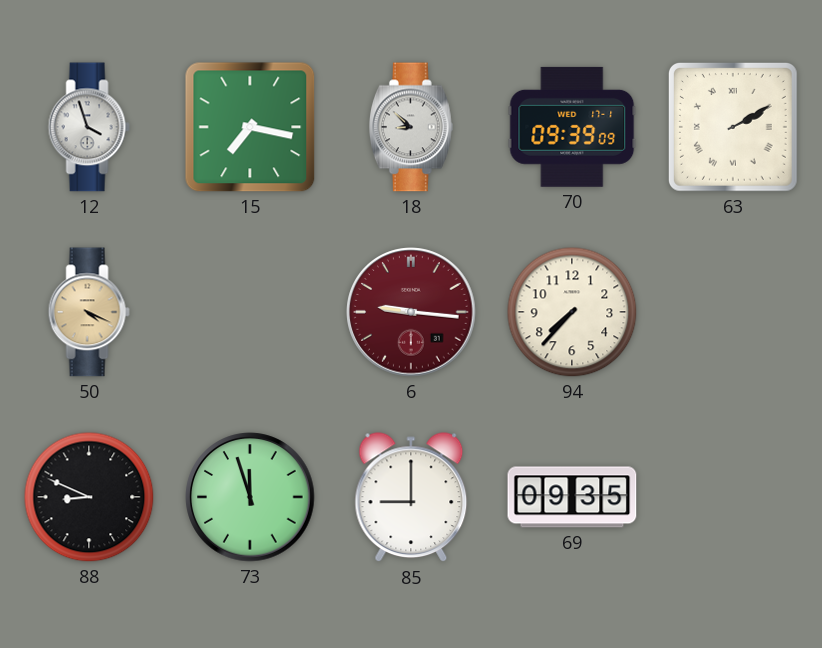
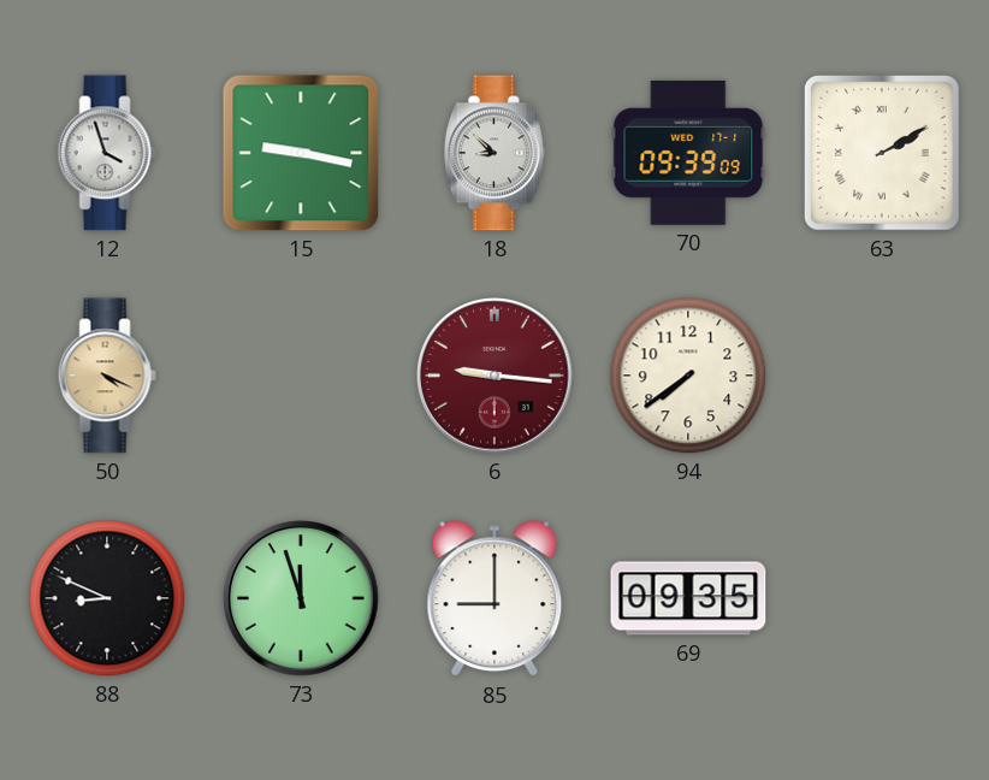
15: 7:17 -> 9:17 (301, 153)
94: 7:37 -> 7:39 (688, 376)
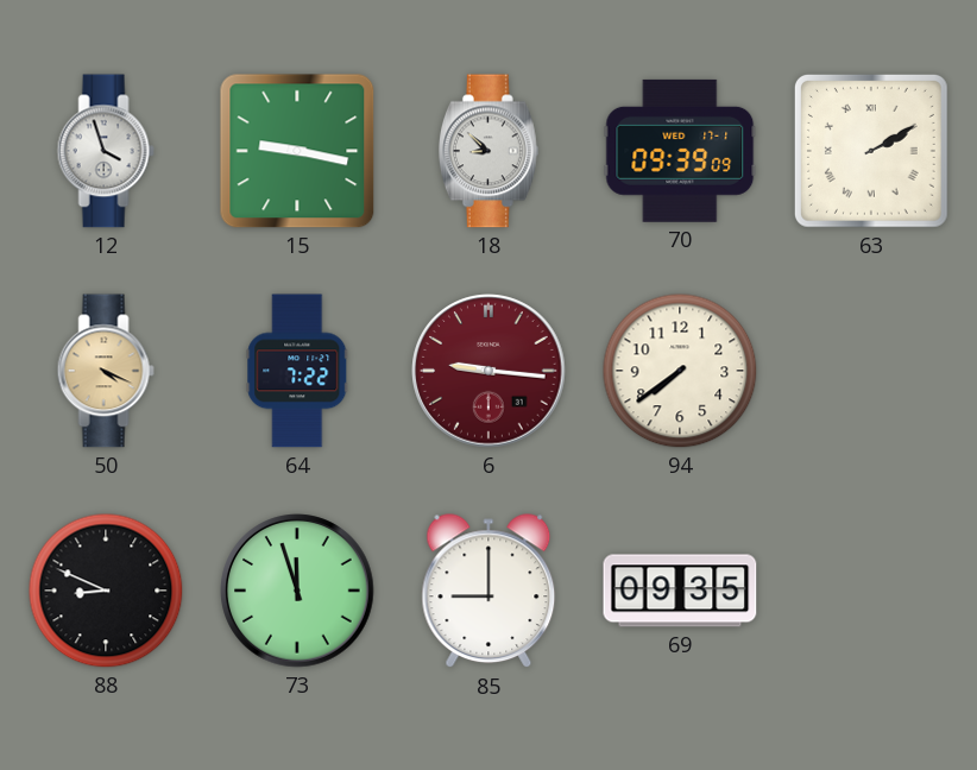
64: none -> 7:22 (297, 371)
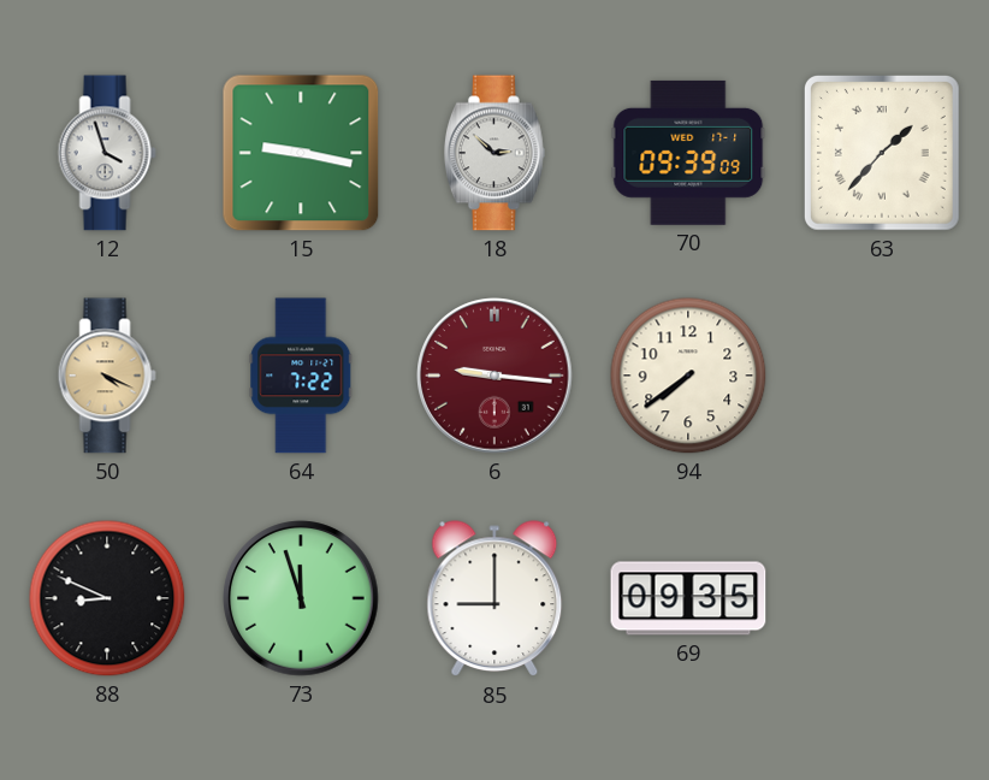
18: 8:52 -> 2:52 (494, 153)
63: 2:10 -> 1:37 (882, 153)
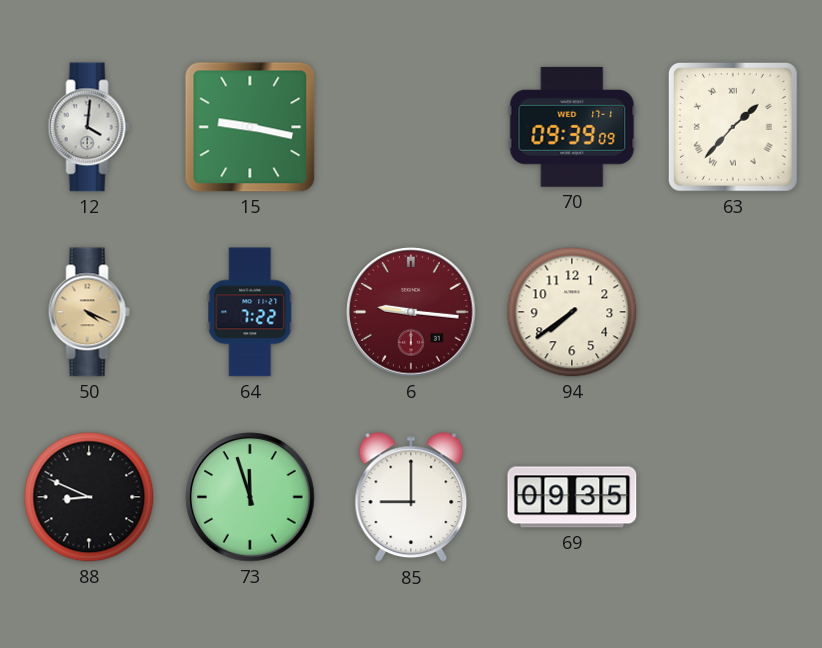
12: 3:57 -> 4:01 (89, 127)
18: 2:52 -> none (494, 153)
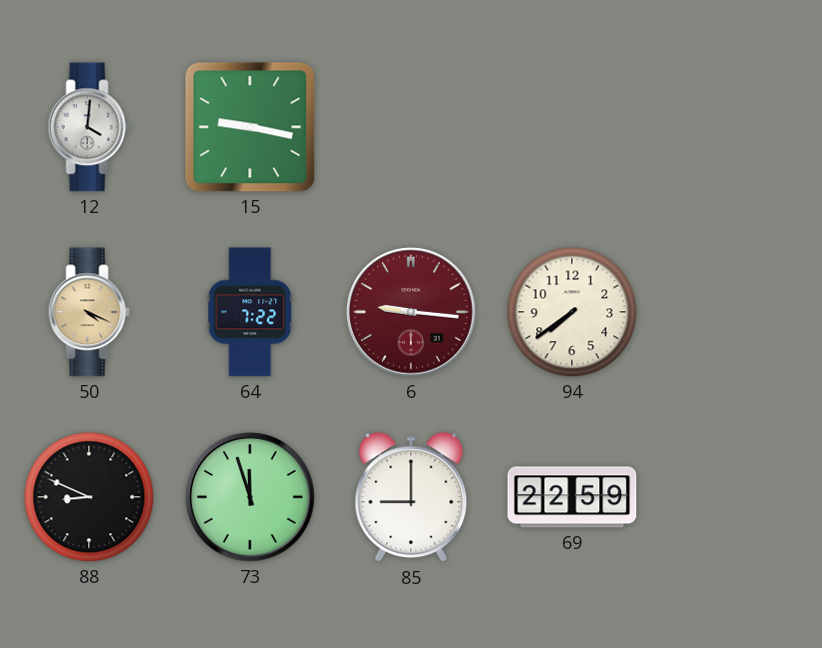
70: 09:39 -> none (572, 127)
63: 1:37 -> none (733, 127)
69: 09:35 -> 22:59 (572, 497)
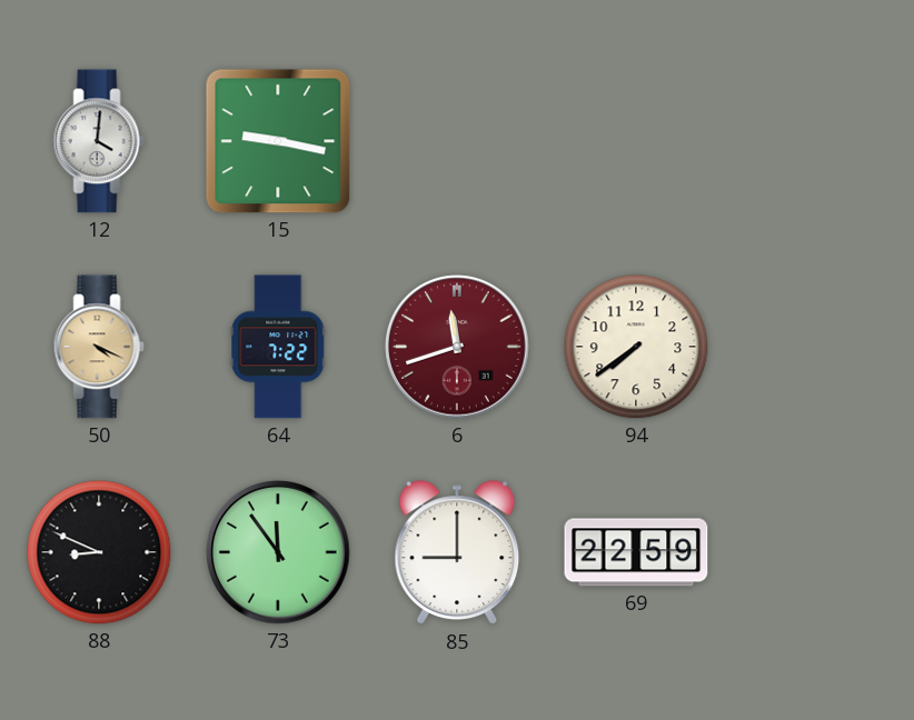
6: 9:16 -> 11:42 (457, 347)
73: 11:57 -> 11:54 (278, 552)
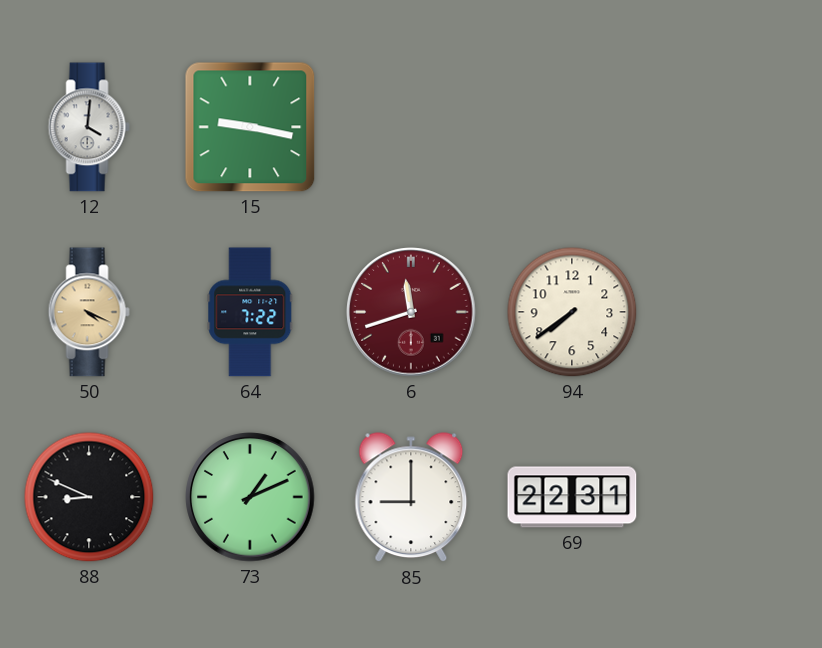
73: 11:54 -> 1:11 (250, 497)
69: 22:59 -> 22:31 (572, 497)
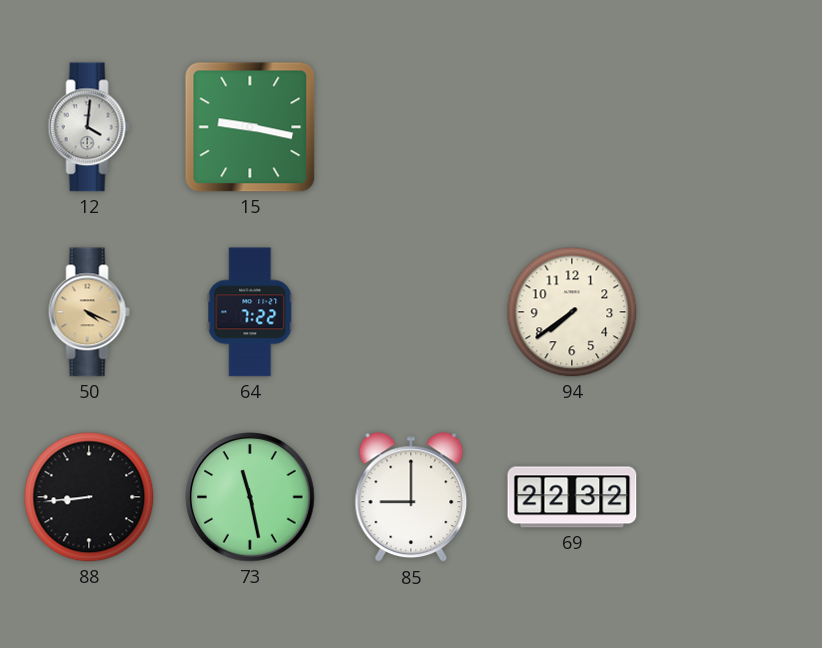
6: 11:42 -> none (411, 312)
88: 8:49 -> 8:44 (89, 497)
73: 1:11 -> 11:28 (250, 497)
69: 22:31 -> 22:32 (572, 497)
